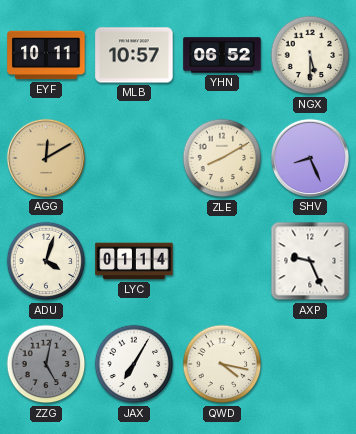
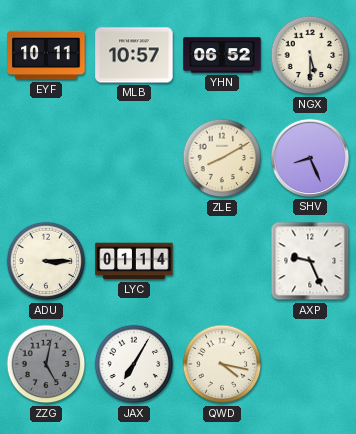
AGG: 12:10 -> none (46, 158)
ADU: 4:03 -> 3:15 (46, 261)
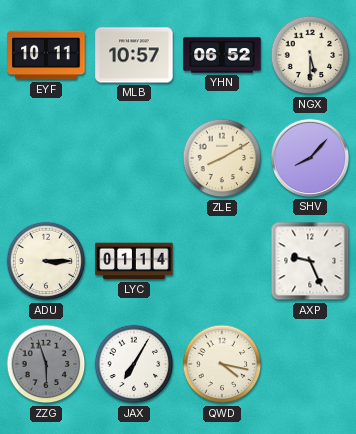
SHV: 8:26 -> 8:07 (310, 158)
ZZG: 5:02 -> 5:57 (46, 364)
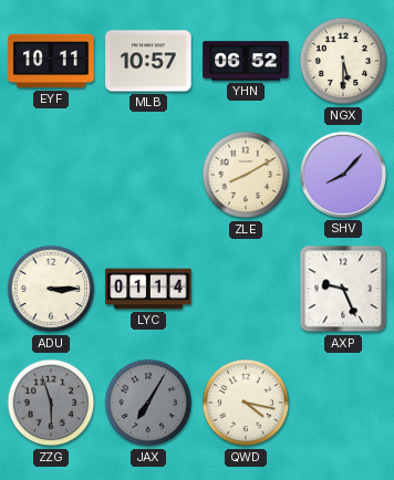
JAX dial: white -> grey (148, 403)
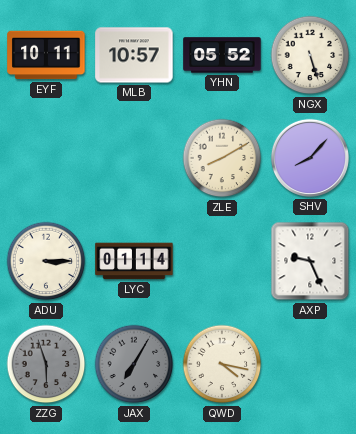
YHN: 06:52 -> 05:52 (222, 55)
NGX: 5:30 -> 5:27 (310, 55)
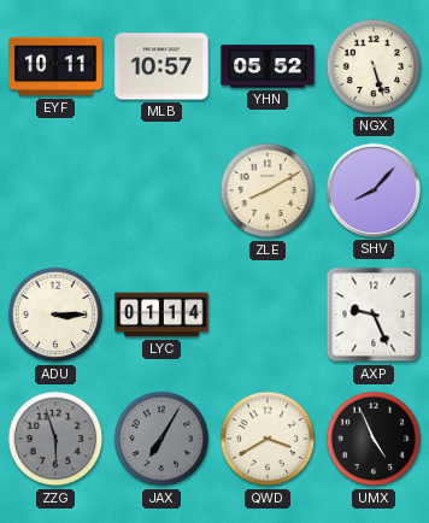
QWD: 4:17 -> 3:40 (268, 439)
UMX: none -> 4:56 (374, 439)
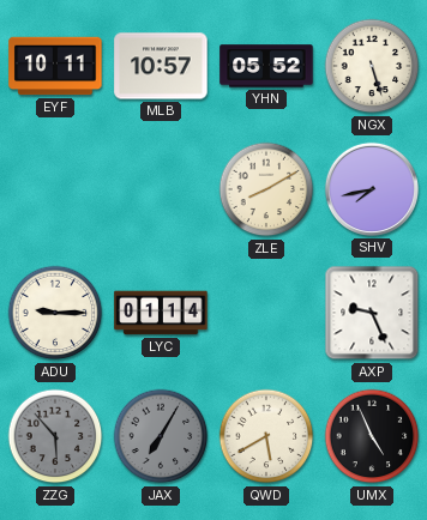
SHV: 8:07 -> 7:43 (372, 189)
ADU: 3:15 -> 9:15 (55, 313)
ZZG: 5:57 -> 5:53 (55, 436)
QWD: 3:40 -> 5:40 (266, 436)
